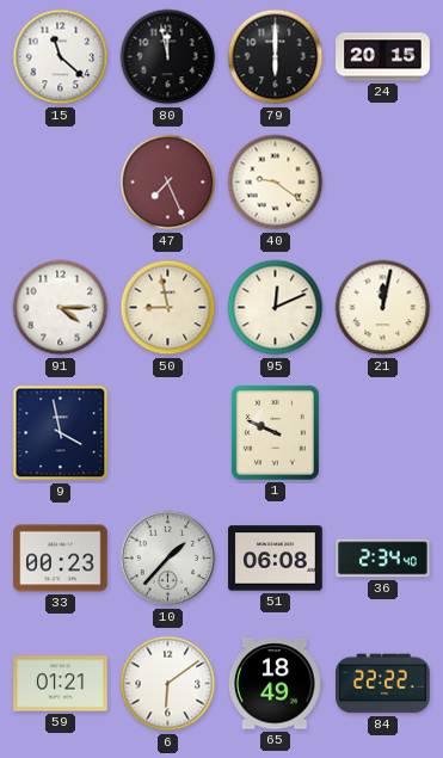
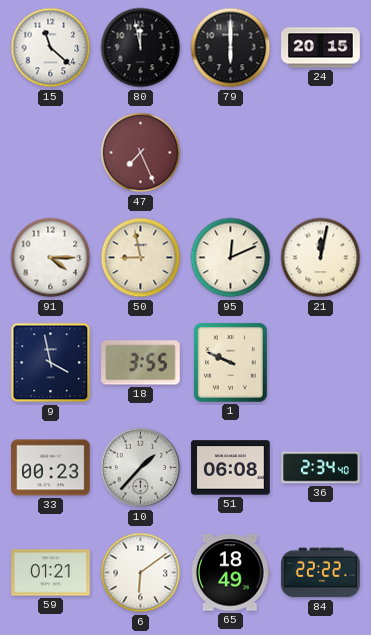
40: 9:21 -> none (276, 183)
18: none -> 3:55 (141, 363)
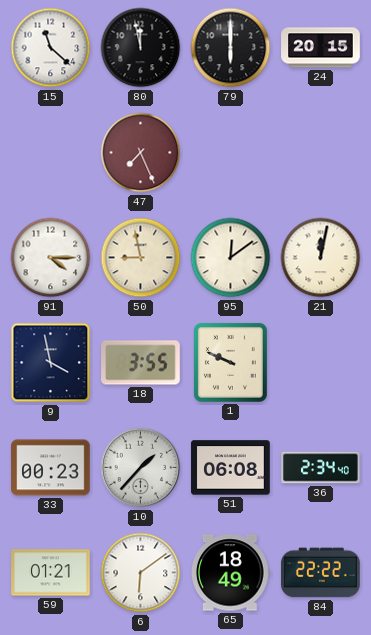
95: 12:11 -> 12:09 (231, 258)
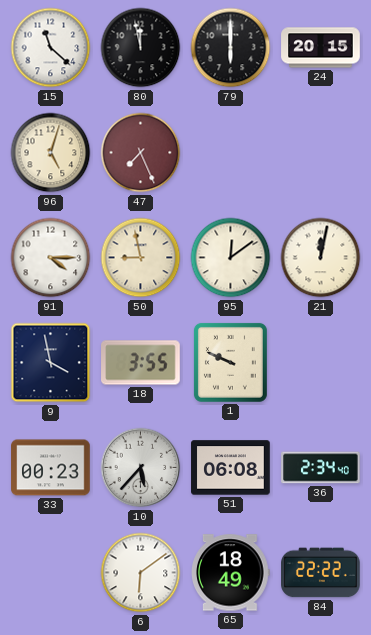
96: none -> 5:03 (51, 153)
10: 1:37 -> 5:37 (141, 468)
59: 01:21 -> none (51, 573)
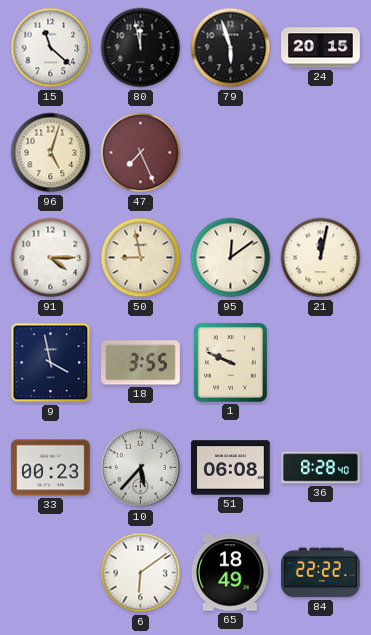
79: 6:00 -> 5:57 (231, 48)
36: 2:34 -> 8:28 (321, 468)
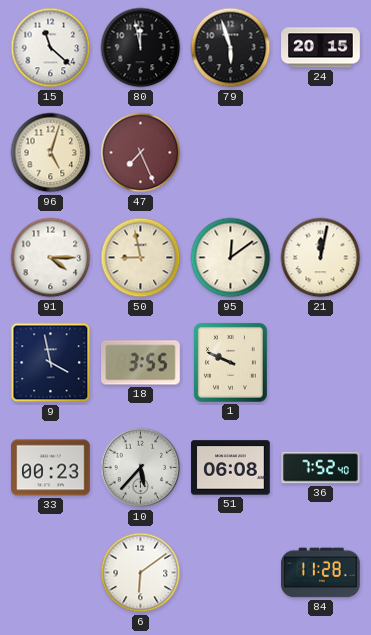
36: 8:28 -> 7:52 (321, 468)
65: 18:49 -> none (231, 573)
84: 22:22 -> 11:28 (321, 573)
